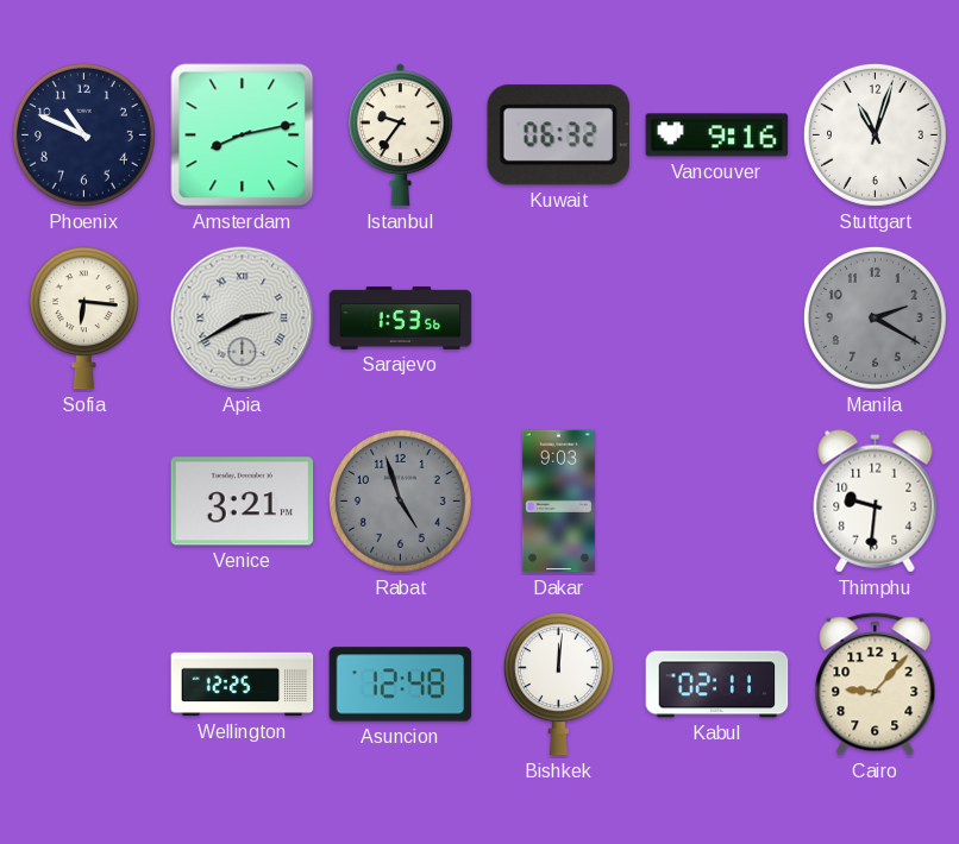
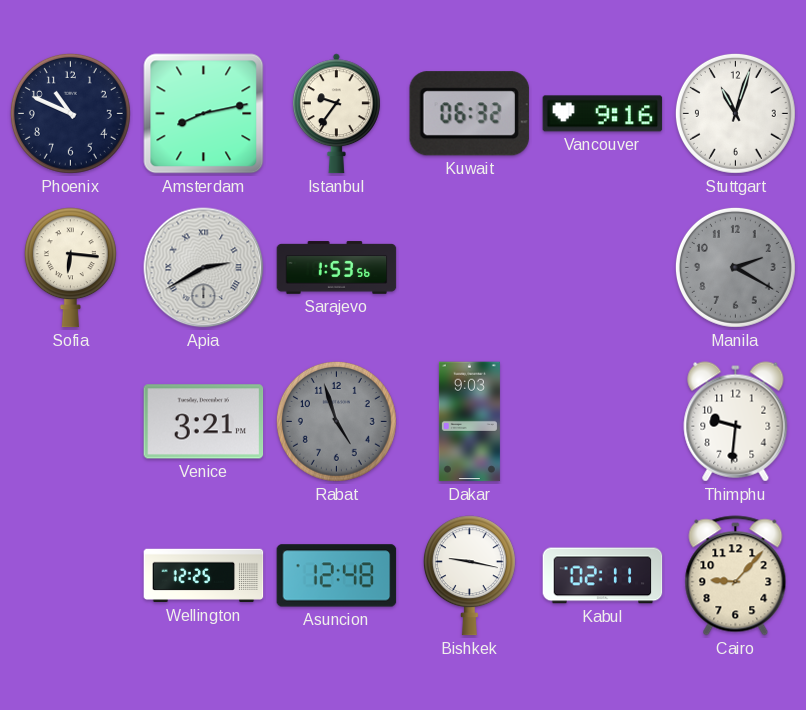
Bishkek: 12:01 -> 9:17 (469, 576)
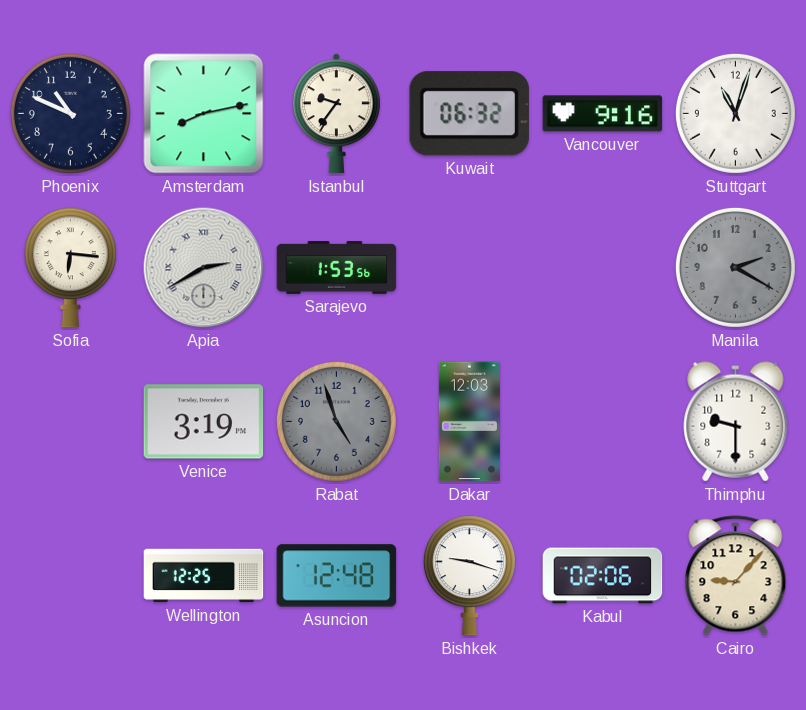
Venice: 3:21 -> 3:19 (204, 422)
Dakar: 9:03 -> 12:03 (469, 422)
Thimphu: 9:31 -> 9:30 (736, 422)
Bishkek: 9:17 -> 9:18 (469, 576)
Kabul: 02:11 -> 02:06 (603, 576)
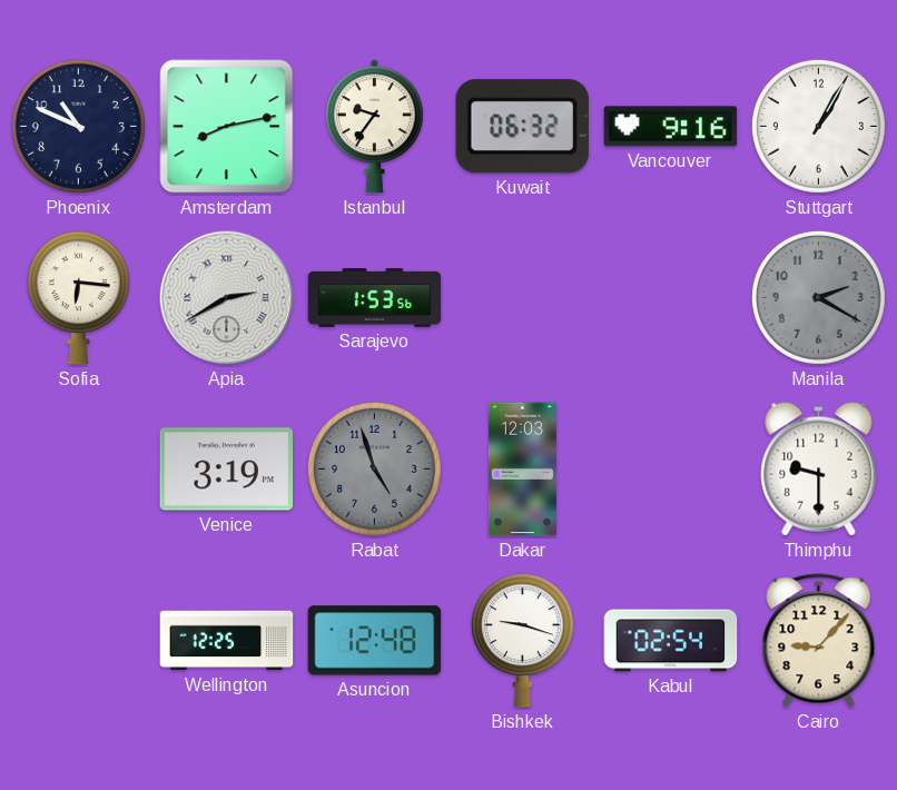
Stuttgart: 11:03 -> 1:05 (818, 126)
Kabul: 02:06 -> 02:54 (671, 641)
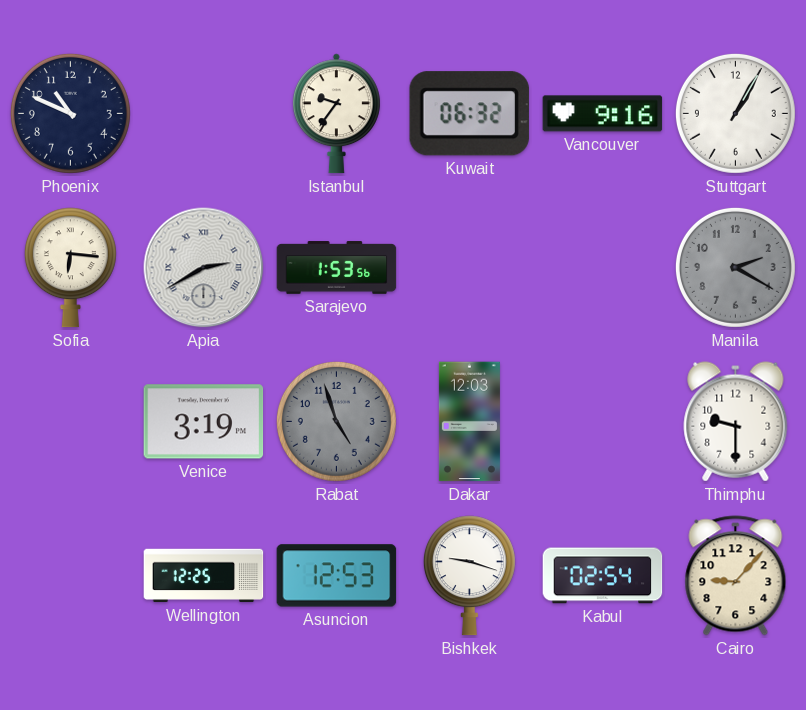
Amsterdam: 8:13 -> none (227, 127)
Asuncion: 12:48 -> 12:53 (337, 576)
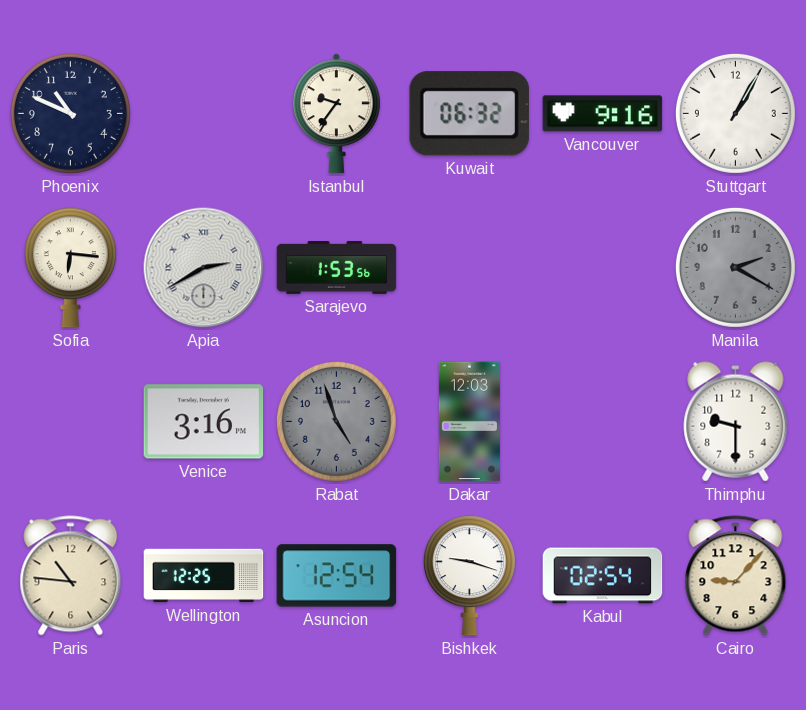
Venice: 3:19 -> 3:16 (204, 422)
Paris: none -> 10:46 (71, 576)
Asuncion: 12:53 -> 12:54 (337, 576)
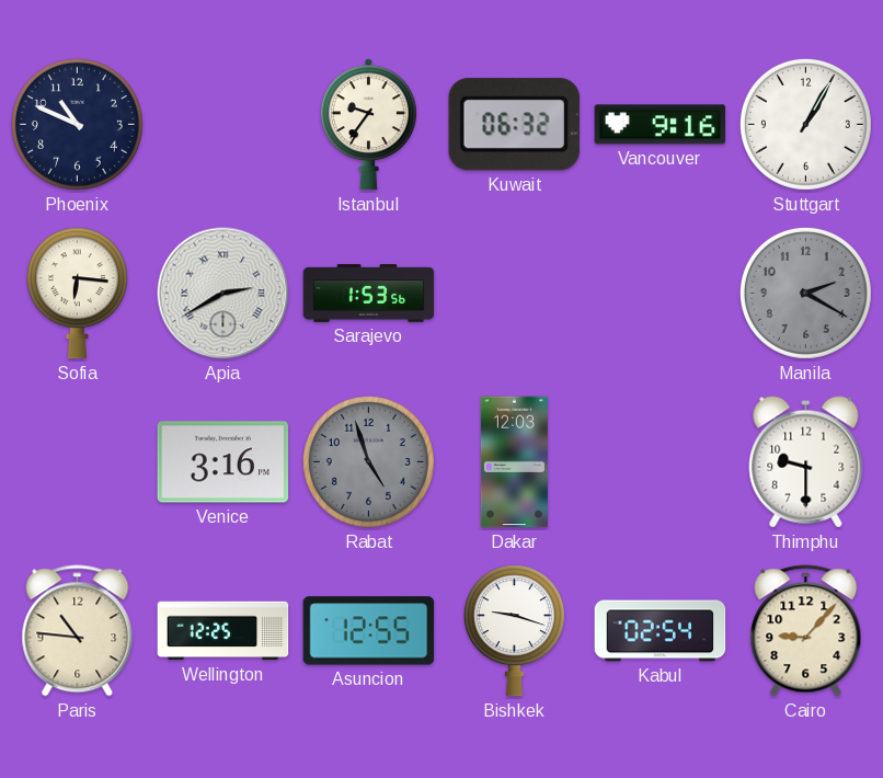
Asuncion: 12:54 -> 12:55 (369, 631)
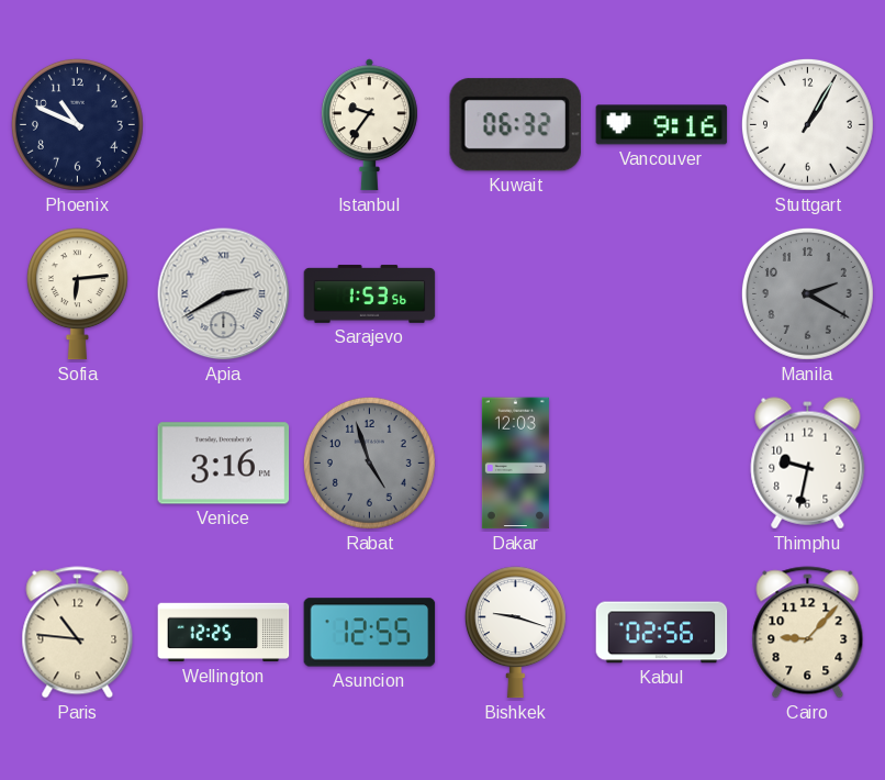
Sofia: 6:16 -> 6:14 (77, 294)
Thimphu: 9:30 -> 9:32 (808, 464)
Kabul: 02:54 -> 02:56 (662, 633)
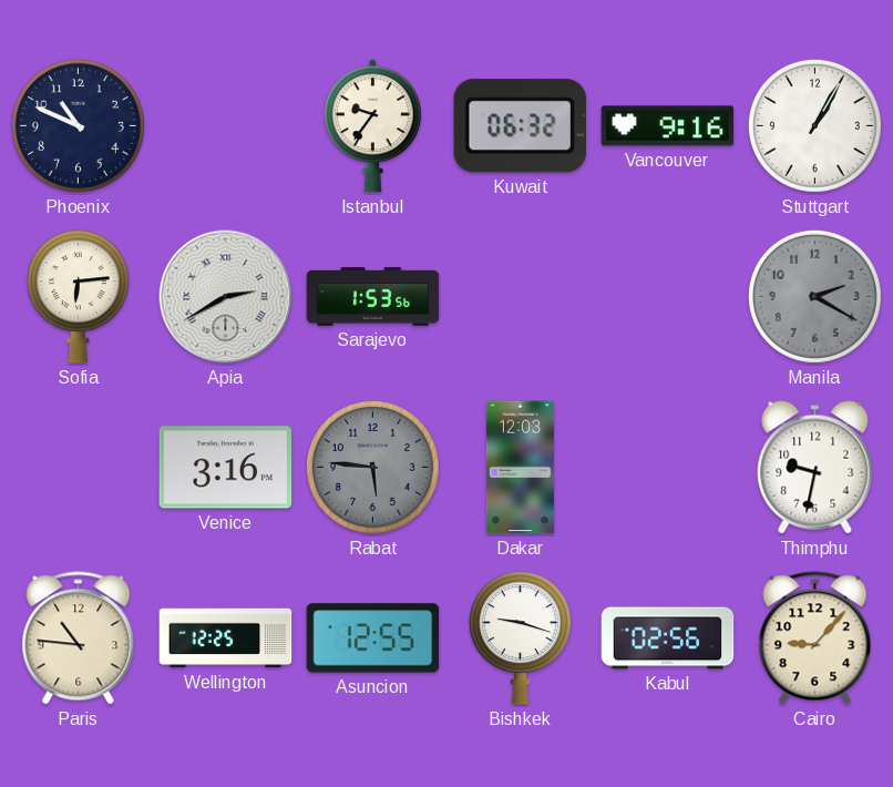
Rabat: 4:57 -> 5:46 (372, 467)
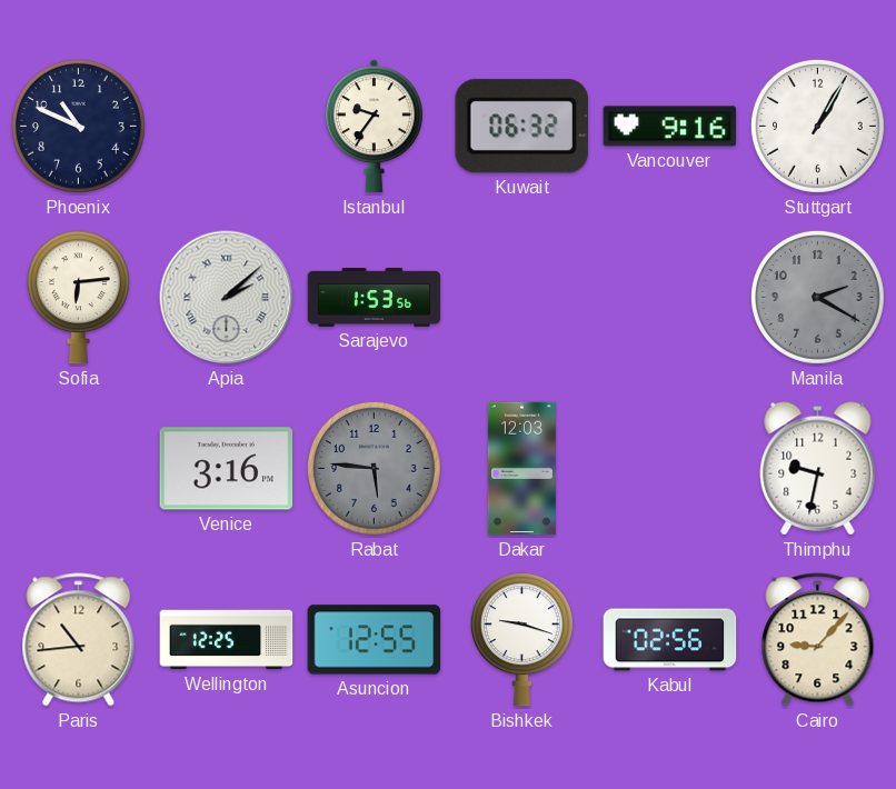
Apia: 2:40 -> 2:08 (227, 298)
Paris: 10:46 -> 10:44 (79, 640)
